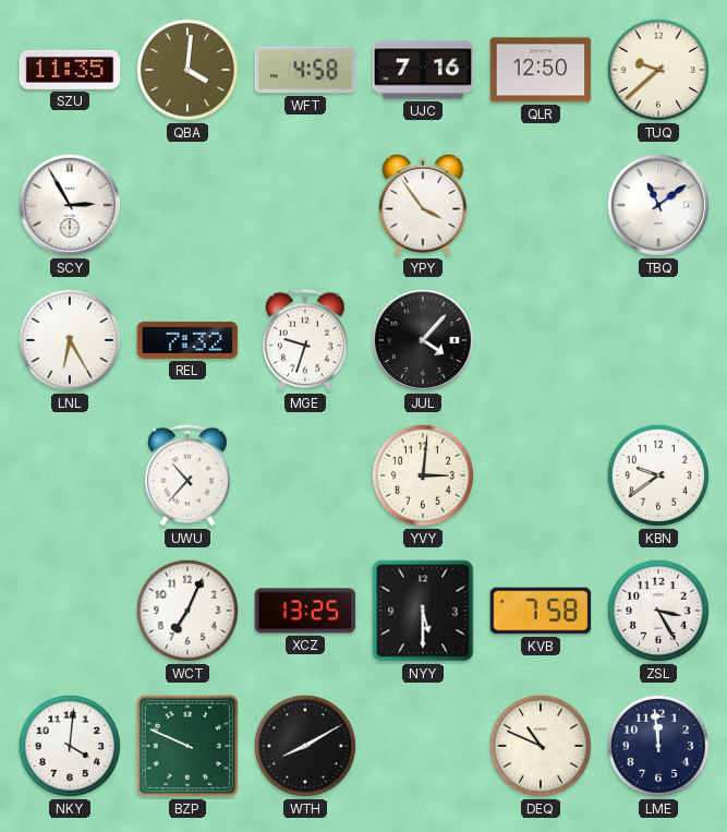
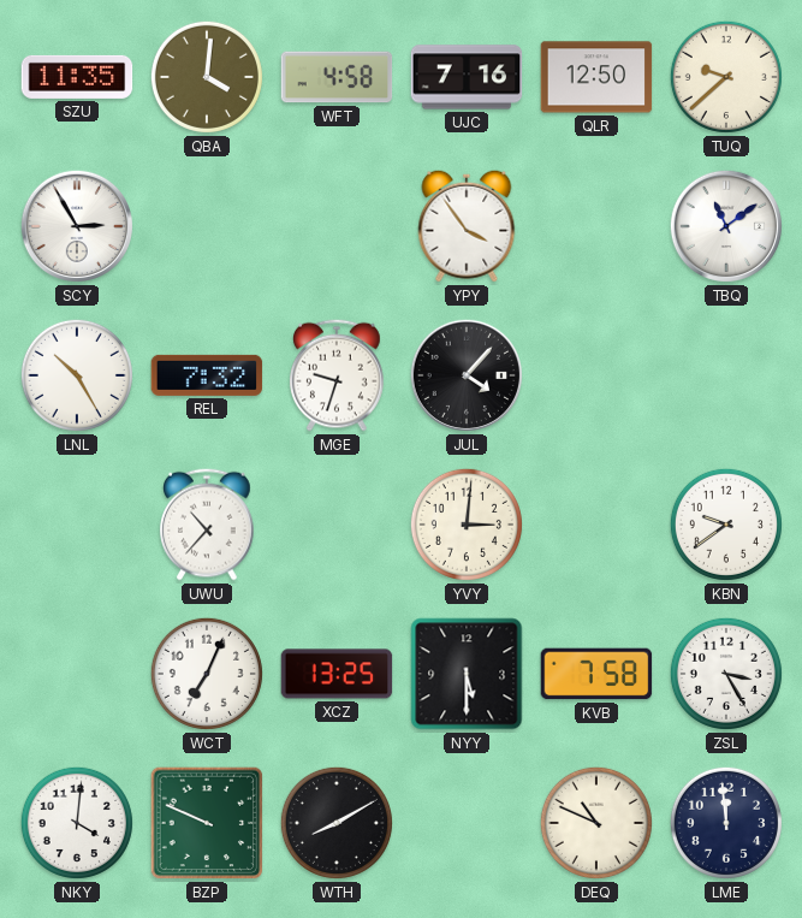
LNL: 6:25 -> 10:25 (77, 375)
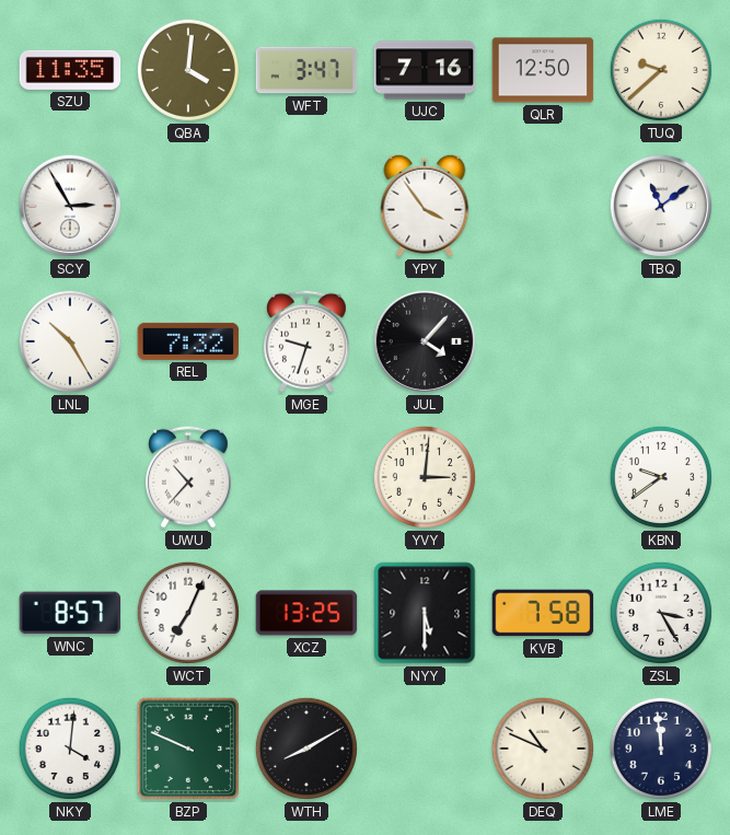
WFT: 4:58 -> 3:47 (306, 70)
WNC: none -> 8:57 (70, 613)
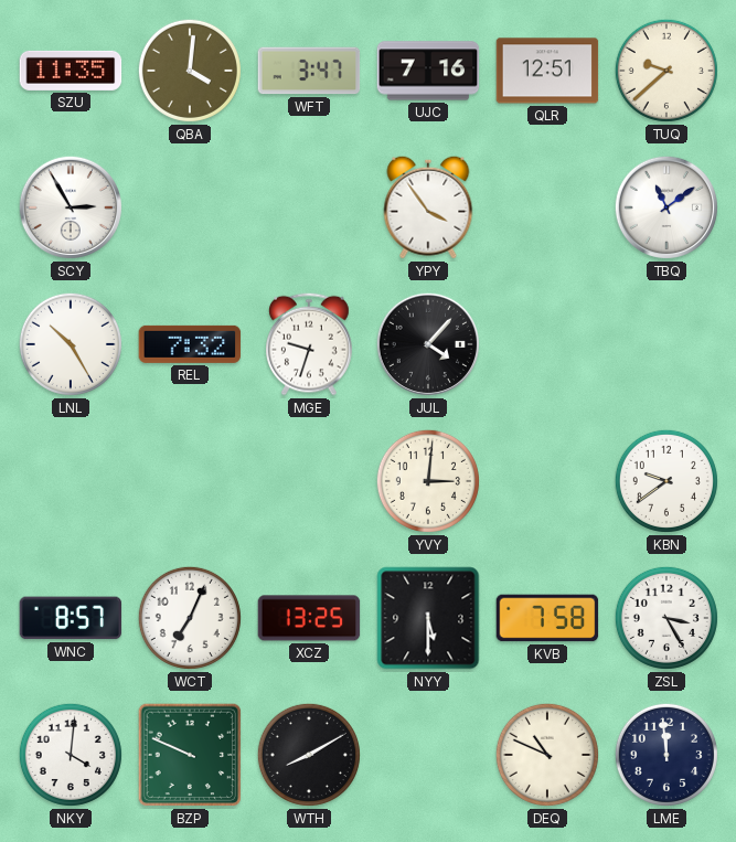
QLR: 12:50 -> 12:51 (547, 71)
UWU: 10:37 -> none (189, 477)
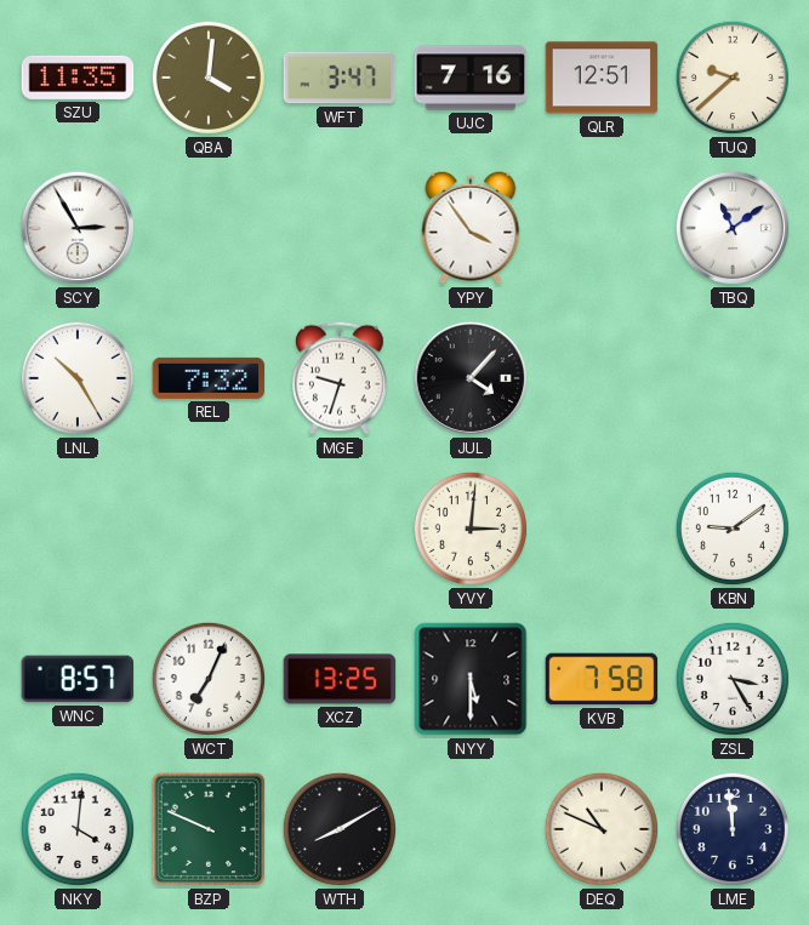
KBN: 9:39 -> 9:09 (733, 529)
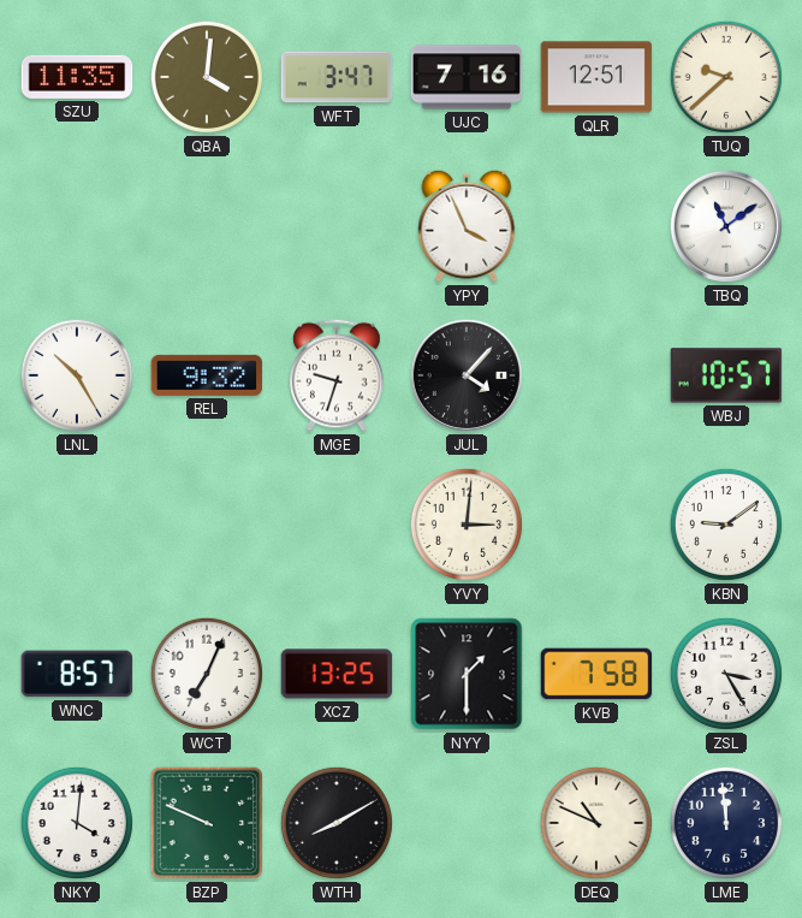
SCY: 2:55 -> none (78, 228)
YPY: 3:54 -> 3:56 (467, 226)
REL: 7:32 -> 9:32 (207, 375)
WBJ: none -> 10:57 (726, 375)
NYY: 5:30 -> 1:30 (467, 674)
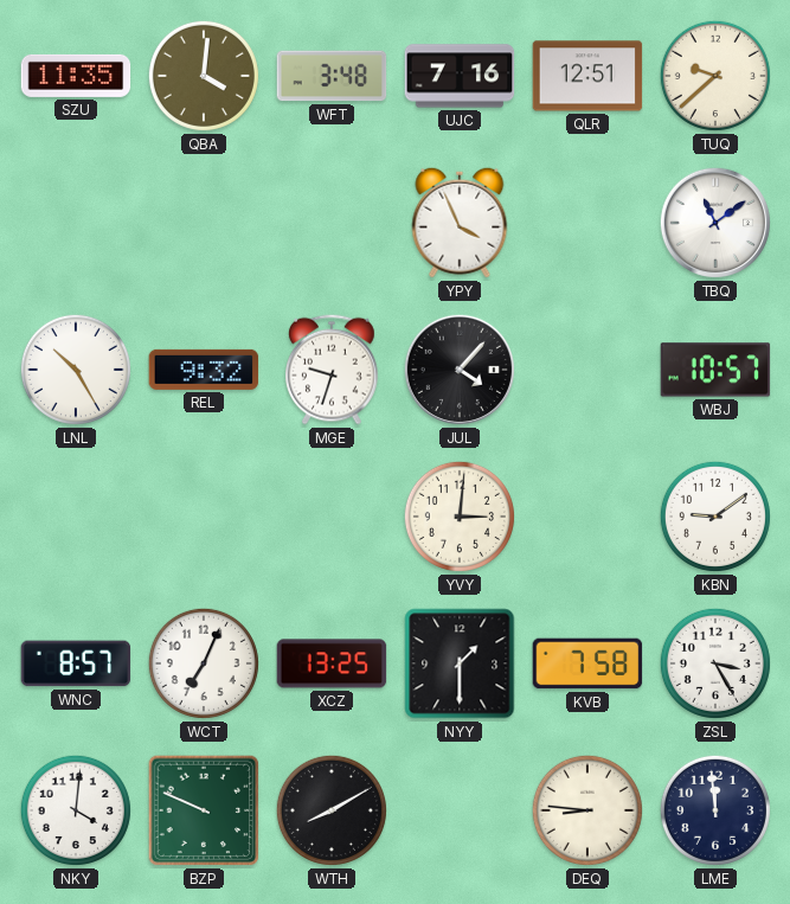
WFT: 3:47 -> 3:48 (332, 76)
DEQ: 10:49 -> 8:46 (587, 810)
